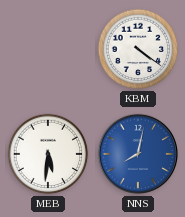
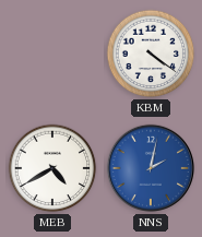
MEB: 5:31 -> 4:40 (52, 168)
NNS: 8:02 -> 2:02 (151, 168)
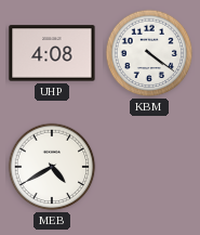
UHP: none -> 4:08 (52, 53)
NNS: 2:02 -> none (151, 168)
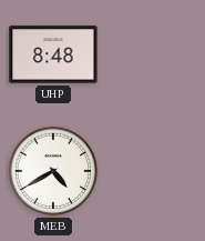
UHP: 4:08 -> 8:48 (53, 54)
KBM: 4:21 -> none (149, 53)
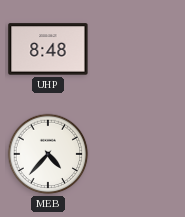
MEB: 4:40 -> 4:37 (48, 154)
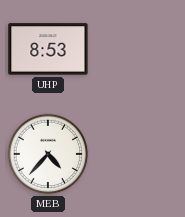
UHP: 8:48 -> 8:53 (48, 49)
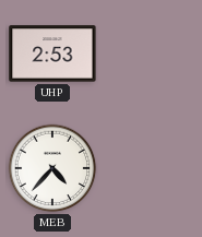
UHP: 8:53 -> 2:53 (52, 54)
